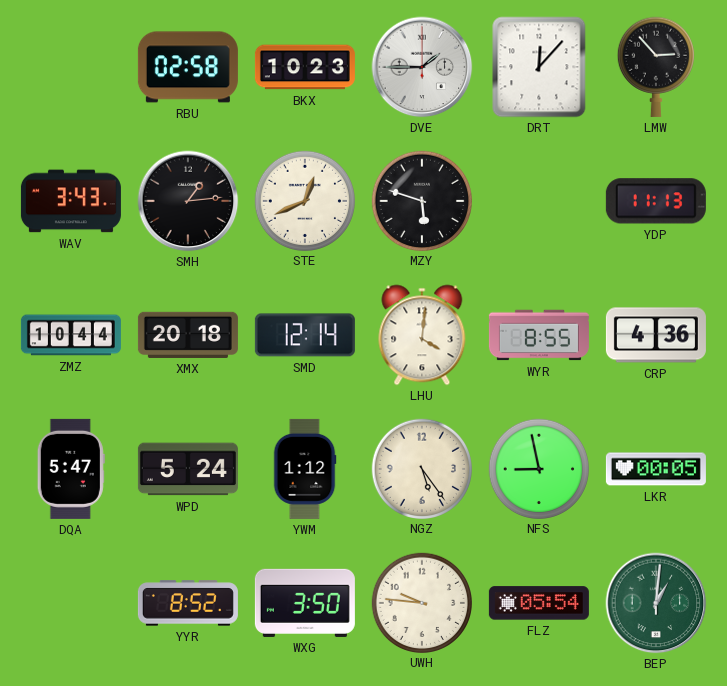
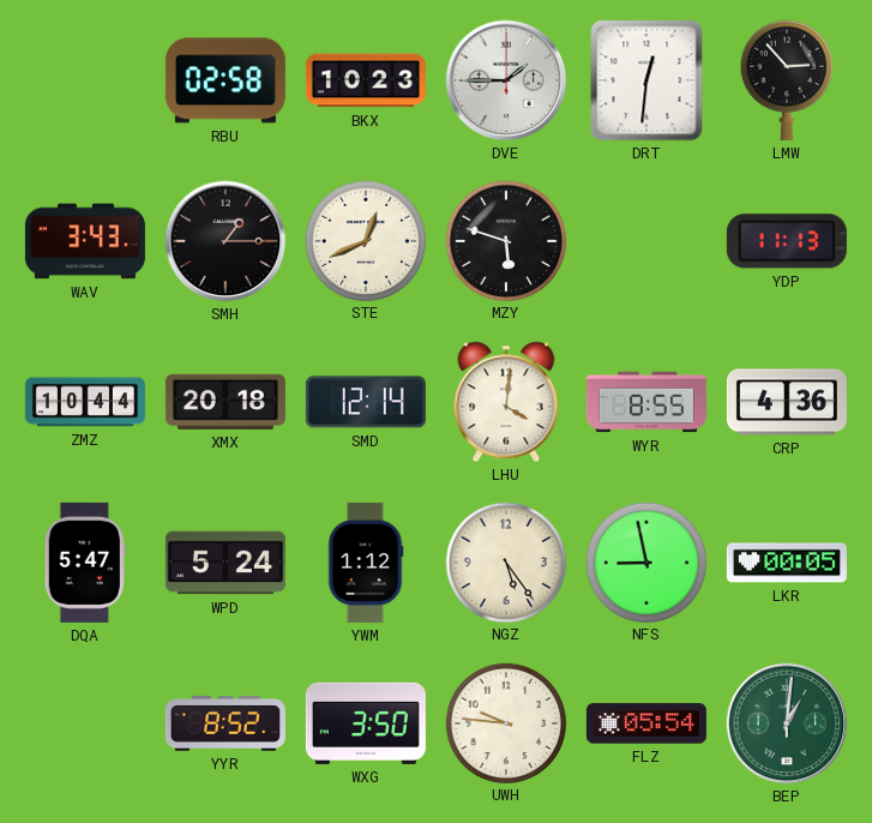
DRT: 12:07 -> 12:31 (647, 80)
SMH: 1:14 -> 1:15 (225, 241)
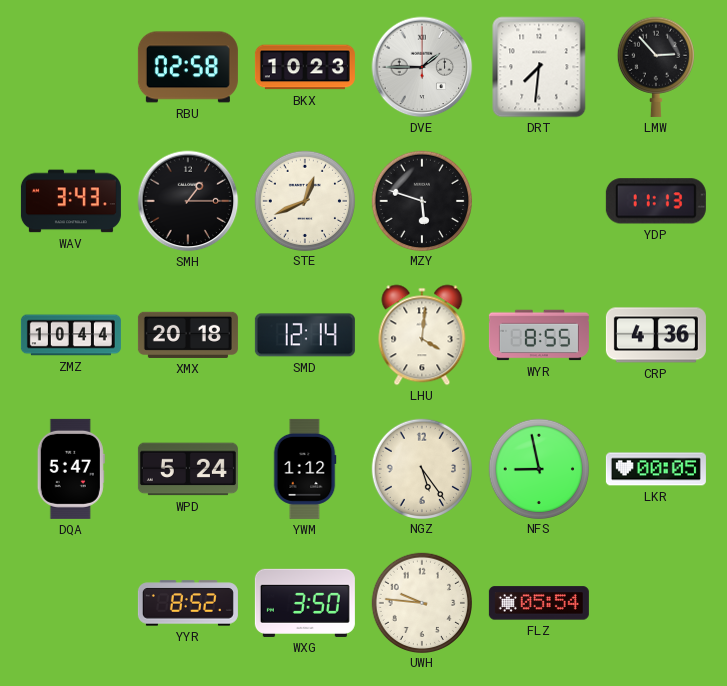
DRT: 12:31 -> 7:31 (539, 67)
BEP: 1:01 -> none (787, 723)
